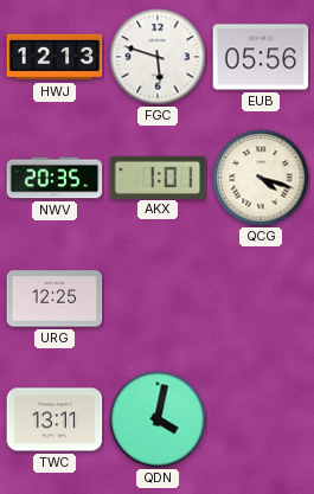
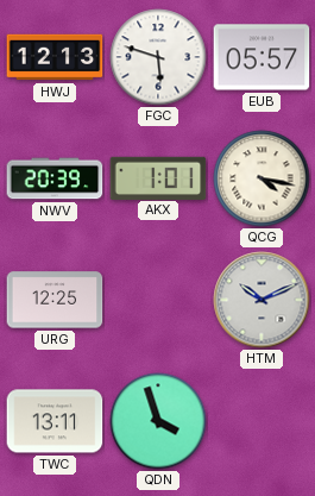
EUB: 05:56 -> 05:57 (262, 57)
NWV: 20:35 -> 20:39 (55, 178)
QCG: 4:18 -> 4:17 (262, 178)
HTM: none -> 10:11 (262, 300)
QDN: 4:02 -> 3:57 (158, 421)
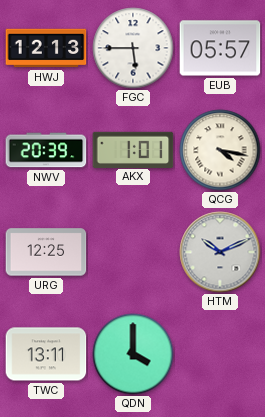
FGC: 5:48 -> 5:45 (133, 48)
QDN: 3:57 -> 4:00 (133, 354)
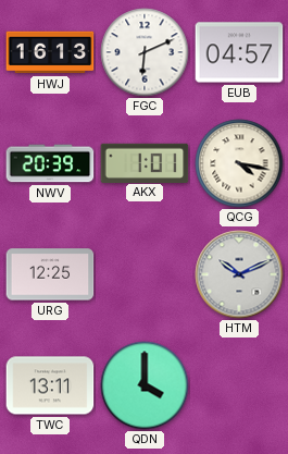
HWJ: 12:13 -> 16:13 (50, 52)
FGC: 5:45 -> 6:11 (145, 52)
EUB: 05:57 -> 04:57 (239, 52)
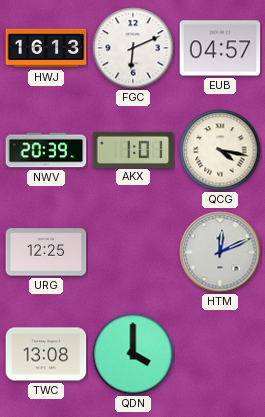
HTM: 10:11 -> 12:11 (220, 252)
TWC: 13:11 -> 13:08 (46, 354)
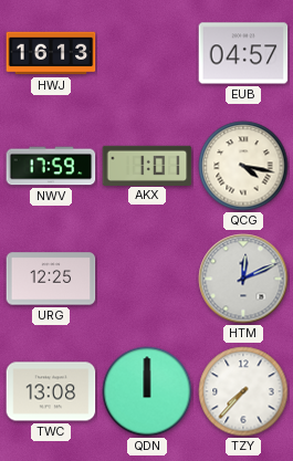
FGC: 6:11 -> none (133, 48)
NWV: 20:39 -> 17:59 (51, 166)
QDN: 4:00 -> 12:00 (147, 391)
TZY: none -> 7:37 (243, 391)
